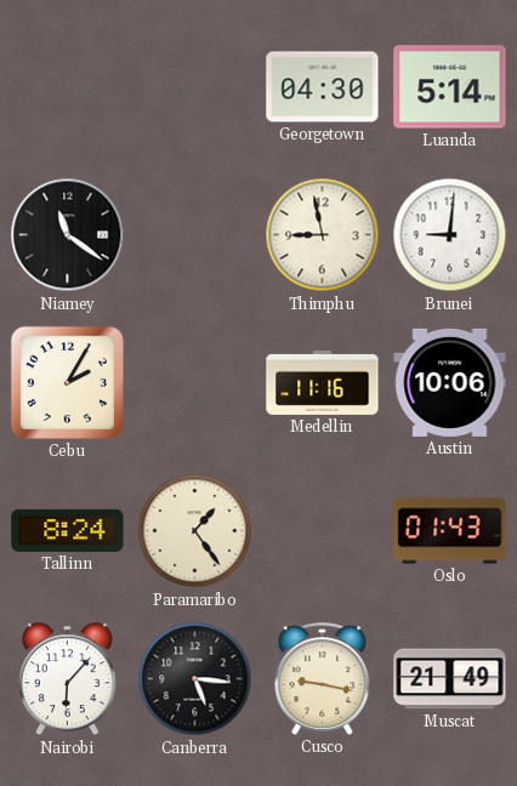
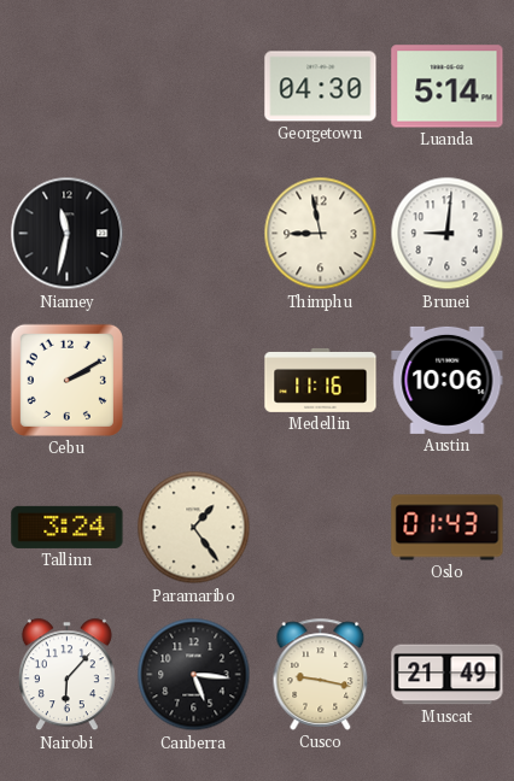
Niamey: 11:21 -> 11:32 (68, 234)
Cebu: 2:05 -> 2:10 (66, 380)
Tallinn: 8:24 -> 3:24 (68, 527)
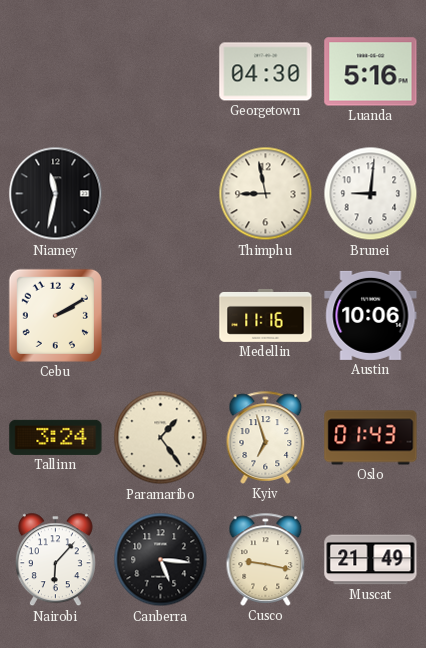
Luanda: 5:14 -> 5:16 (371, 72)
Kyiv: none -> 6:57 (266, 437)
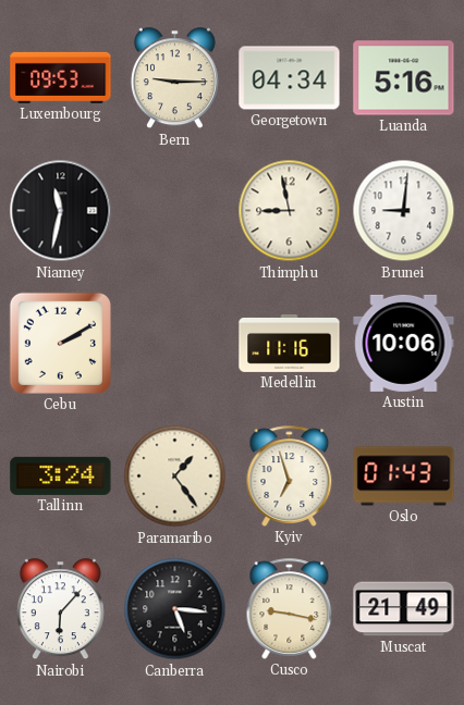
Luxembourg: none -> 09:53 (61, 77)
Bern: none -> 9:15 (174, 78)
Georgetown: 04:30 -> 04:34 (290, 78)
